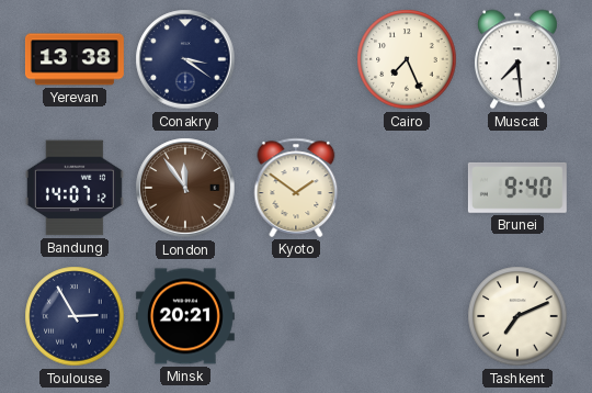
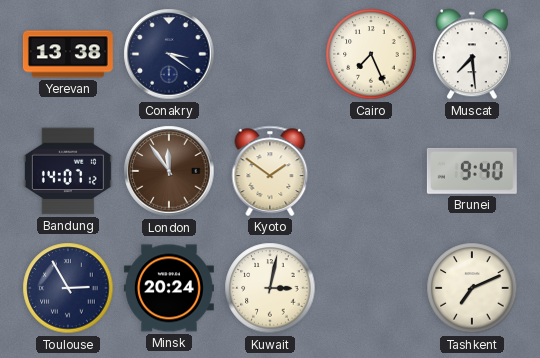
Minsk: 20:21 -> 20:24 (169, 288)
Kuwait: none -> 3:02 (270, 288)
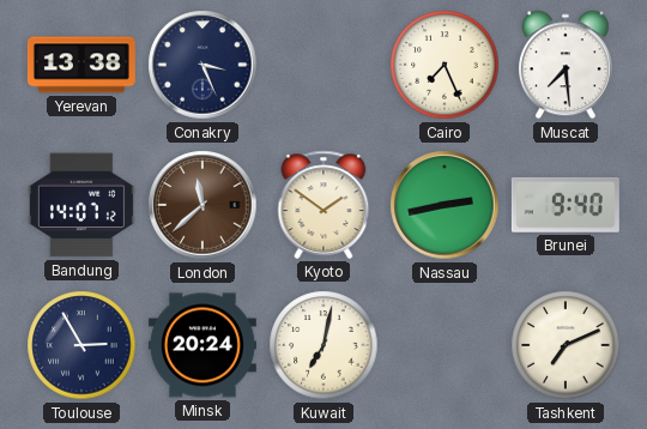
Conakry: 3:21 -> 3:26 (202, 65)
London: 11:54 -> 11:38 (202, 205)
Nassau: none -> 2:43 (445, 205)
Kuwait: 3:02 -> 7:02 (323, 345)
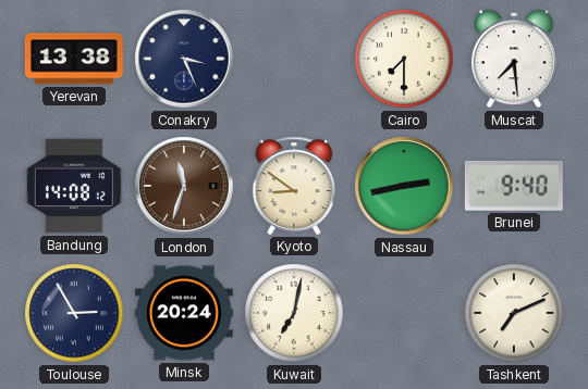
Cairo: 7:26 -> 7:30 (404, 59)
Bandung: 14:07 -> 14:08 (74, 186)
London: 11:38 -> 11:33 (184, 186)
Kyoto: 1:51 -> 8:51 (294, 186)
